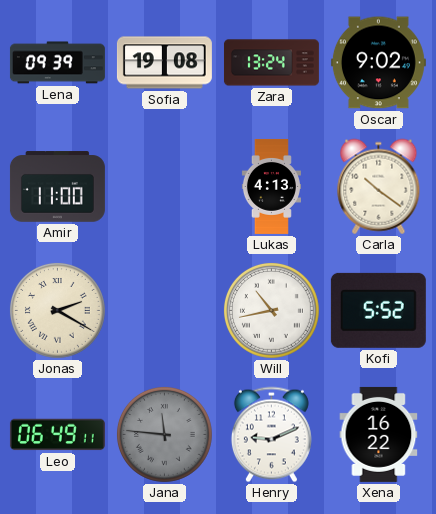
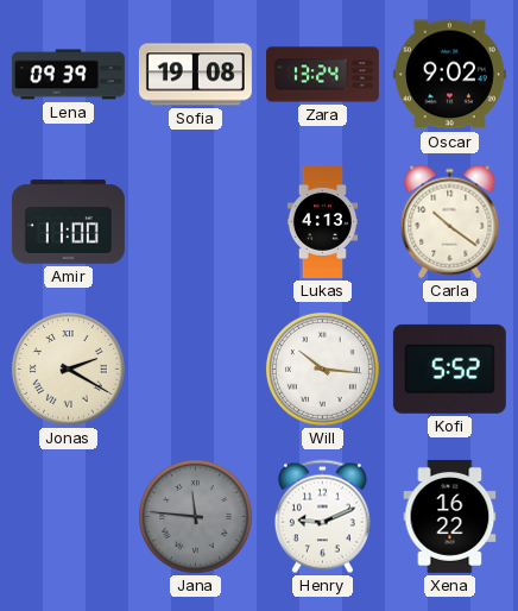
Will: 10:43 -> 10:16 (322, 369)
Leo: 06:49 -> none (57, 435)
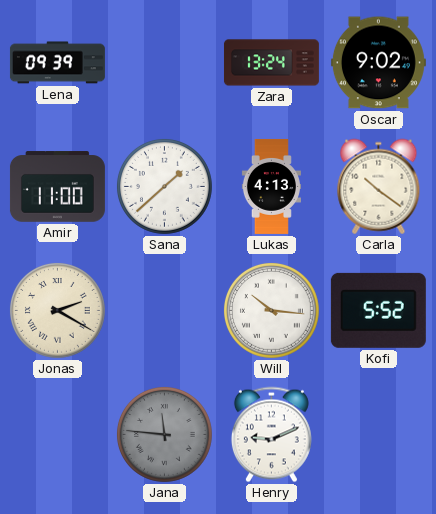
Sofia: 19:08 -> none (195, 75)
Sana: none -> 1:38 (164, 186)
Xena: 16:22 -> none (450, 516)
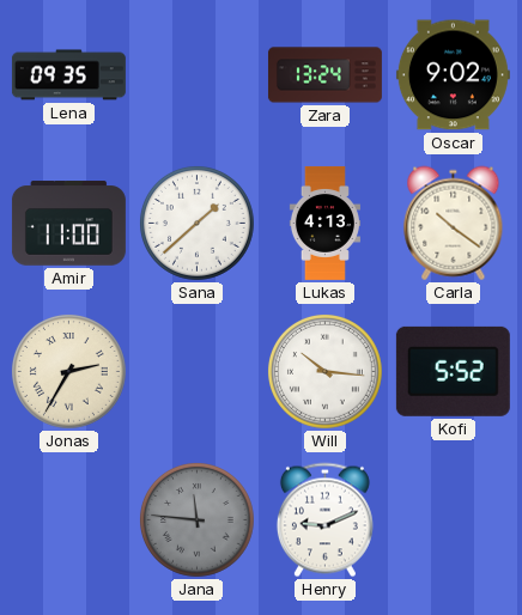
Lena: 09:39 -> 09:35 (68, 75)
Jonas: 2:20 -> 2:35 (68, 371)
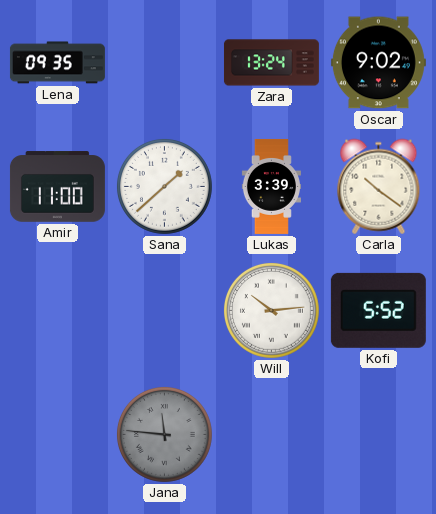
Lukas: 4:13 -> 3:39 (271, 186)
Jonas: 2:35 -> none (68, 371)
Will: 10:16 -> 10:14 (271, 310)
Henry: 9:11 -> none (324, 520)
